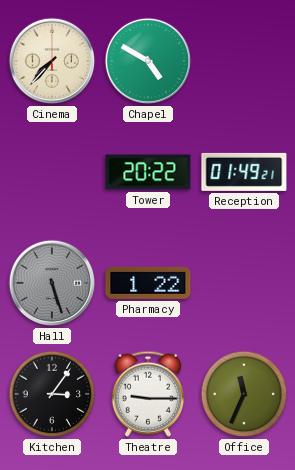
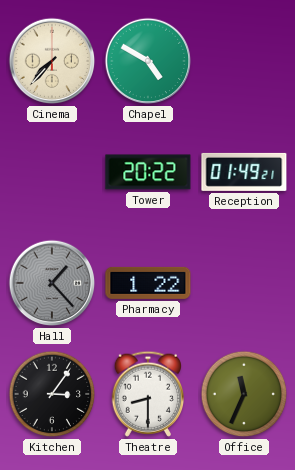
Hall: 5:27 -> 1:23 (52, 283)
Theatre: 9:15 -> 8:30 (147, 394)
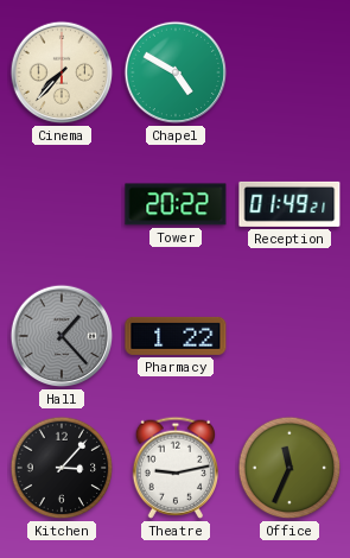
Kitchen: 3:06 -> 3:07 (62, 468)
Theatre: 8:30 -> 9:13 (174, 468)
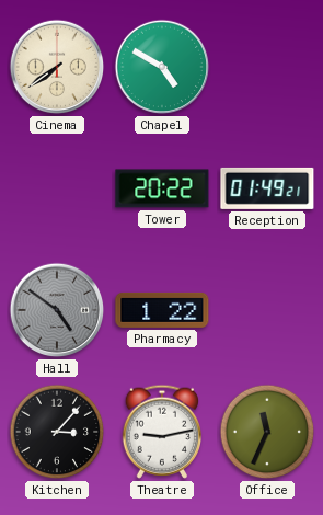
Cinema: 7:37 -> 7:39 (57, 67)
Hall: 1:23 -> 4:51 (57, 310)
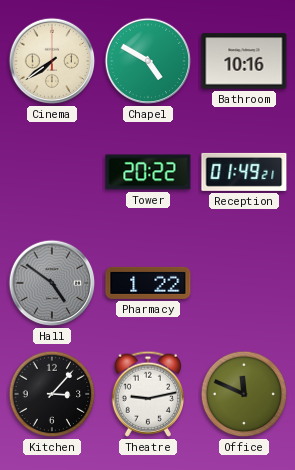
Bathroom: none -> 10:16 (244, 61)
Office: 11:34 -> 11:49 (244, 394)
